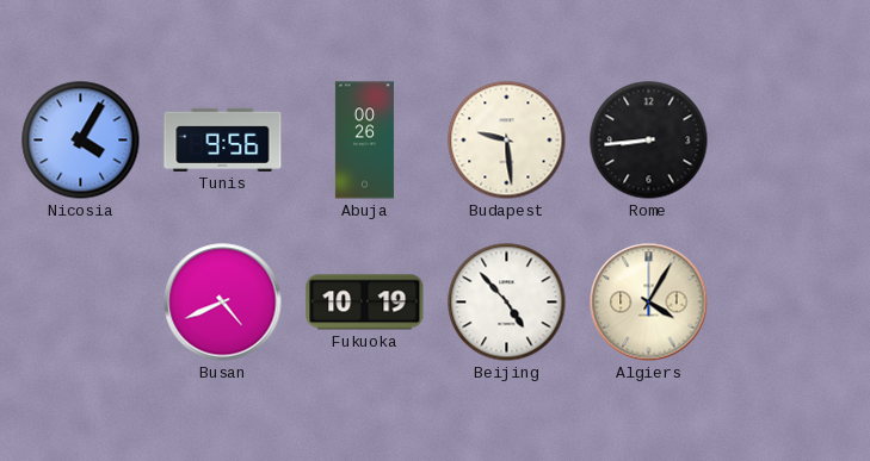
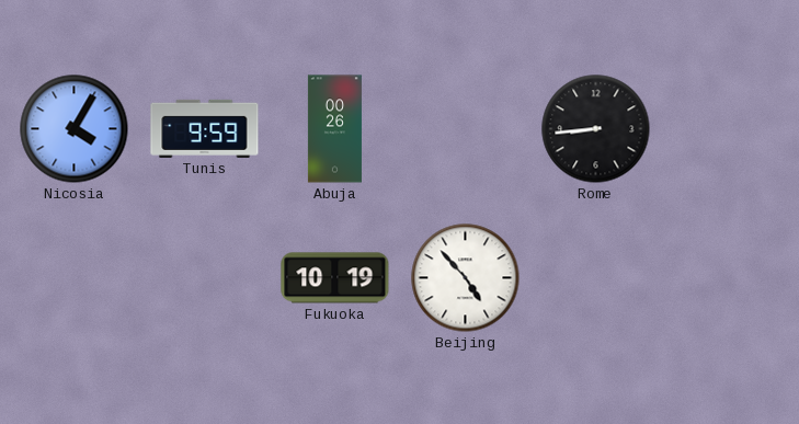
Tunis: 9:56 -> 9:59 (205, 128)
Budapest: 9:29 -> none (507, 141)
Busan: 4:41 -> none (223, 303)
Algiers: 4:05 -> none (649, 303)
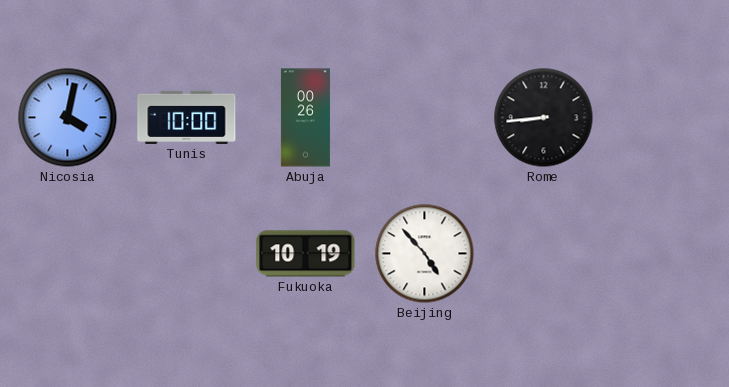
Nicosia: 4:05 -> 4:02 (68, 118)
Tunis: 9:59 -> 10:00 (187, 117)
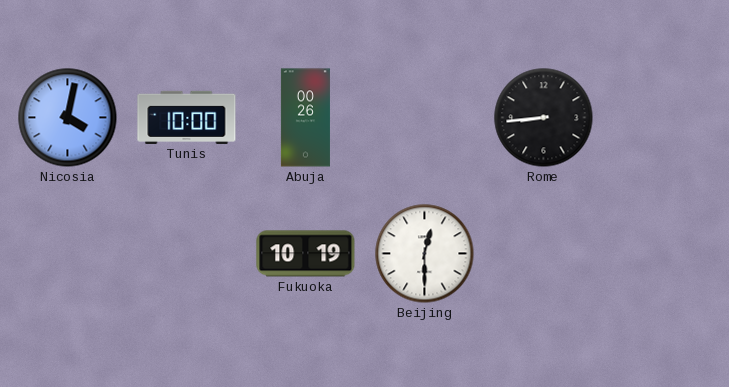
Beijing: 4:53 -> 12:30 (425, 254)
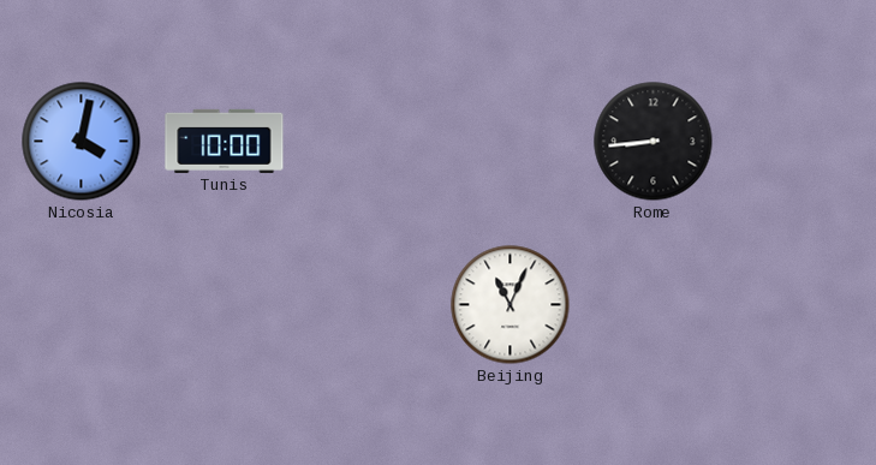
Abuja: 00:26 -> none (305, 118)
Fukuoka: 10:19 -> none (306, 254)
Beijing: 12:30 -> 11:04 (511, 305)
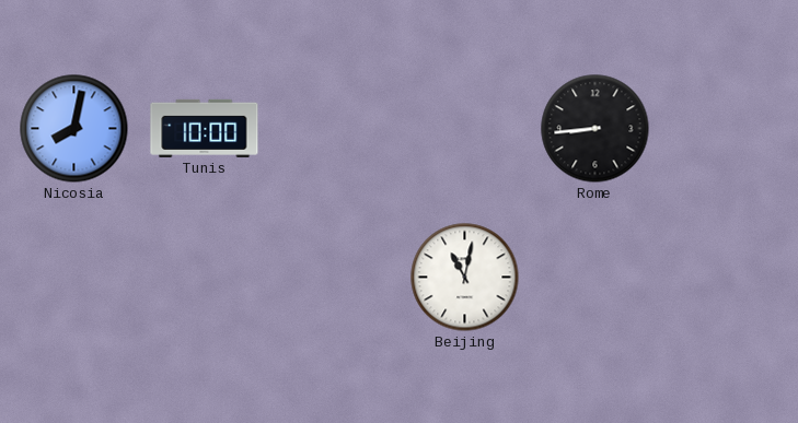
Nicosia: 4:02 -> 8:02 (74, 129)
Beijing: 11:04 -> 11:02 (465, 278)
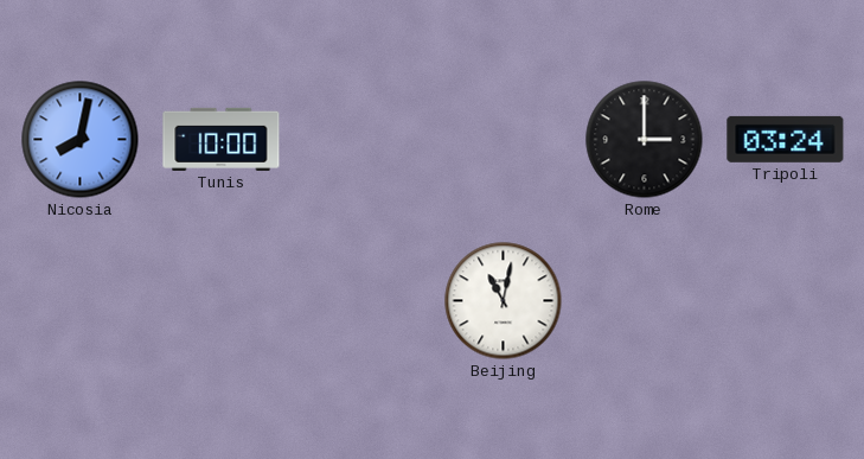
Rome: 8:44 -> 3:00 (645, 140)
Tripoli: none -> 03:24 (786, 139)
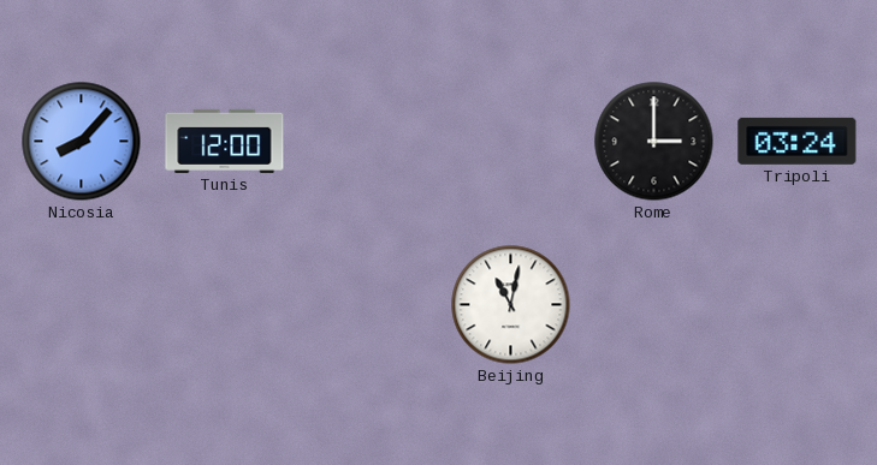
Nicosia: 8:02 -> 8:07 (82, 142)
Tunis: 10:00 -> 12:00 (225, 141)
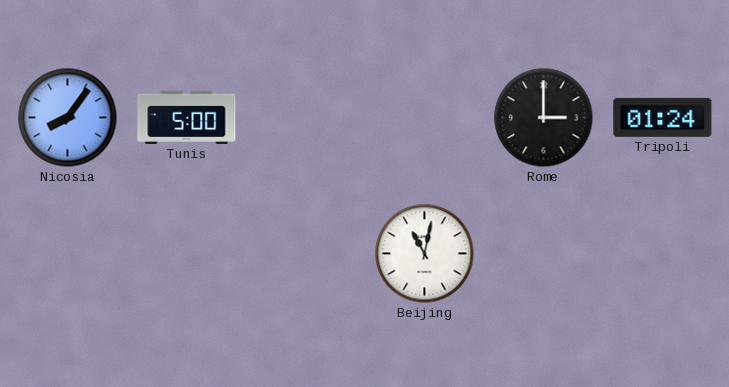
Nicosia: 8:07 -> 8:06 (68, 118)
Tunis: 12:00 -> 5:00 (187, 117)
Tripoli: 03:24 -> 01:24 (663, 117)
